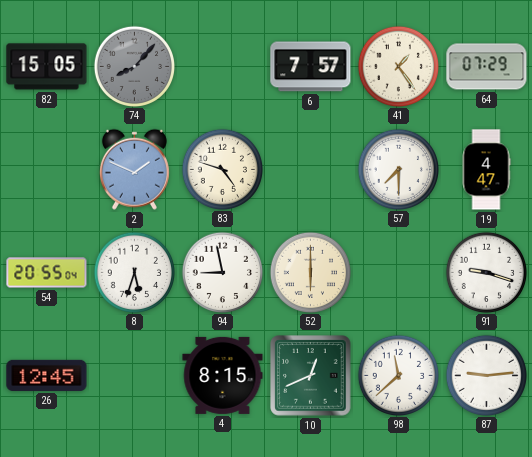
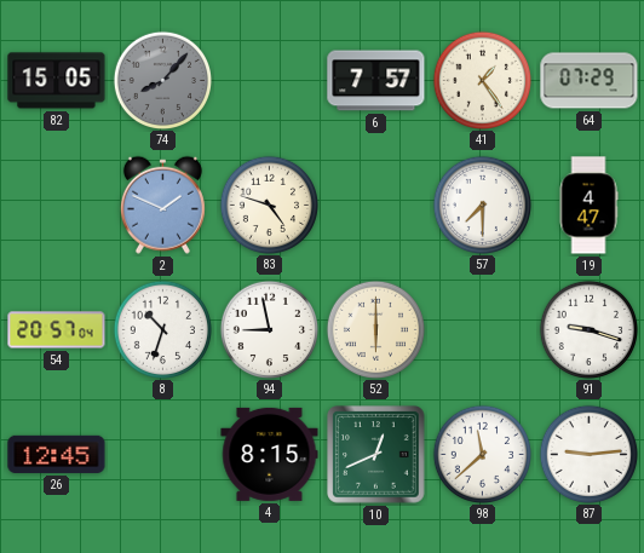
54: 20:55 -> 20:57 (57, 330)
8: 5:33 -> 10:33 (162, 329)
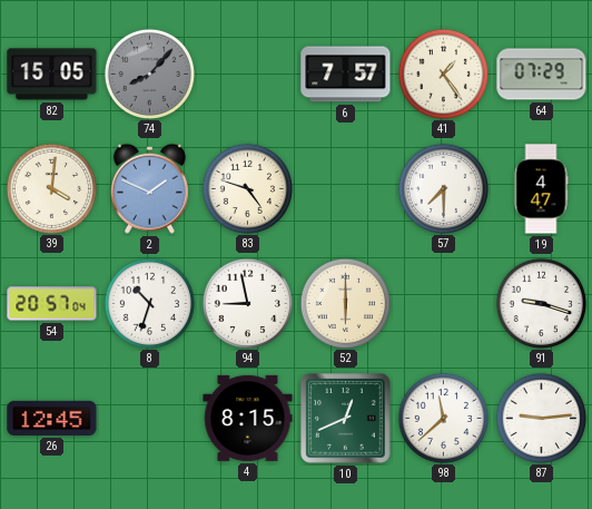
39: none -> 4:01 (51, 188)
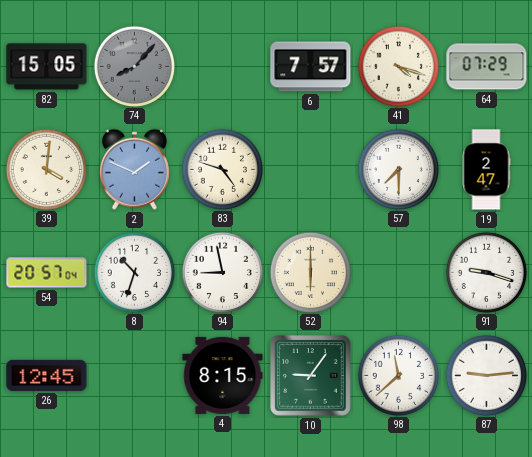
41: 1:24 -> 4:18 (398, 66)
19: 4:47 -> 2:47 (486, 170)
10: 12:41 -> 9:06 (311, 376)
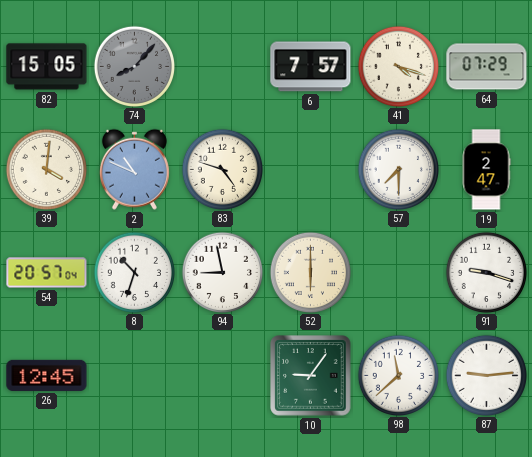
2: 1:49 -> 10:49 (134, 169)
4: 8:15 -> none (223, 375)
